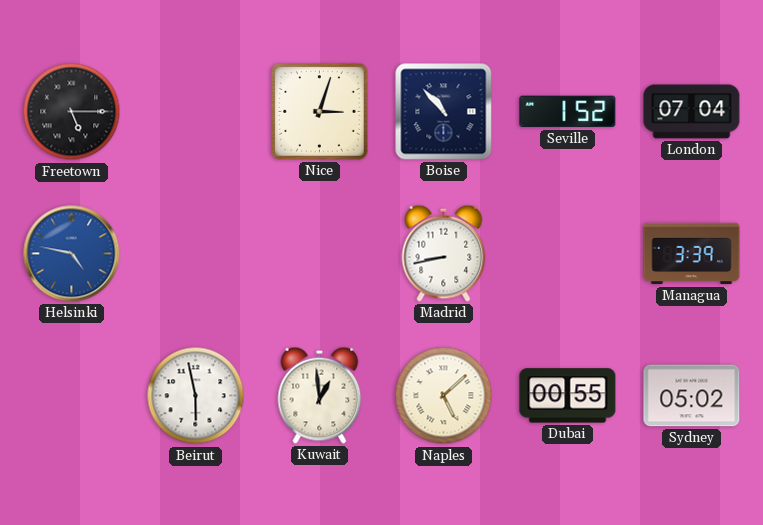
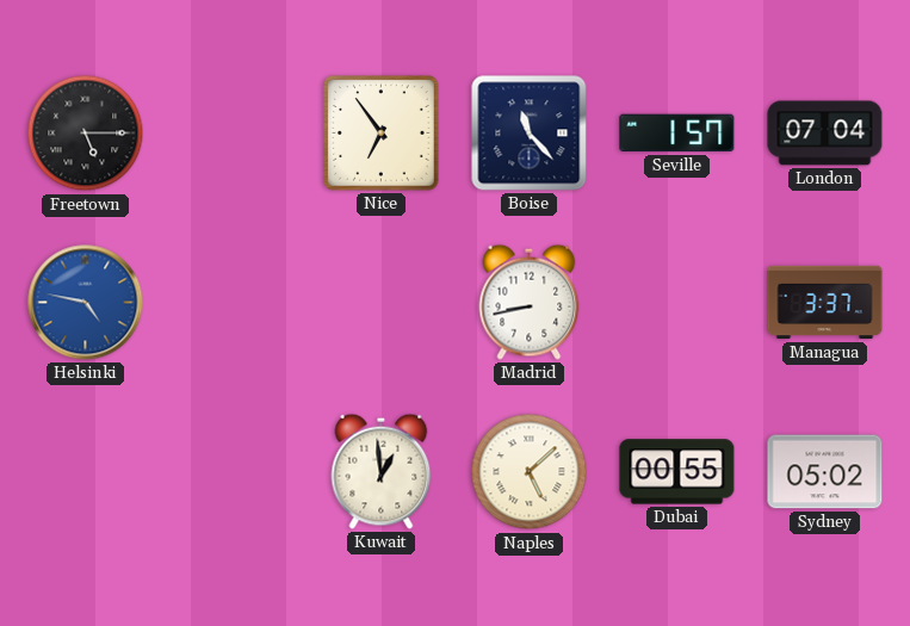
Nice: 3:03 -> 6:54 (382, 134)
Boise: 10:53 -> 11:23 (530, 134)
Seville: 1:52 -> 1:57 (677, 134)
Managua: 3:39 -> 3:37 (825, 303)
Beirut: 5:58 -> none (196, 396)
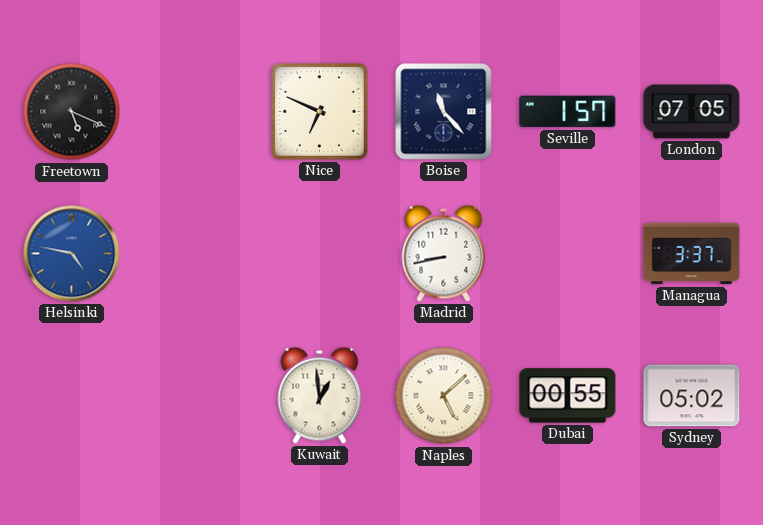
Freetown: 5:15 -> 5:19 (72, 112)
Nice: 6:54 -> 6:49 (320, 112)
London: 07:04 -> 07:05 (692, 112)
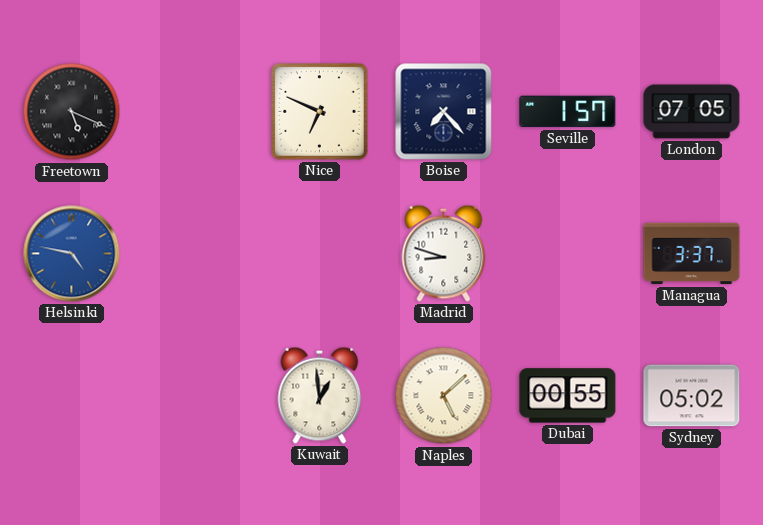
Boise: 11:23 -> 7:23 (444, 112)
Madrid: 8:43 -> 8:48 (444, 253)
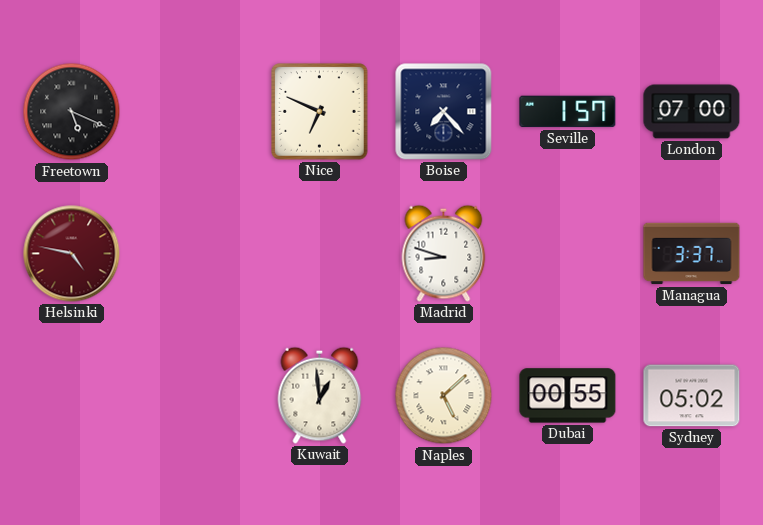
London: 07:05 -> 07:00 (692, 112)
Helsinki dial: blue -> burgundy (72, 254)
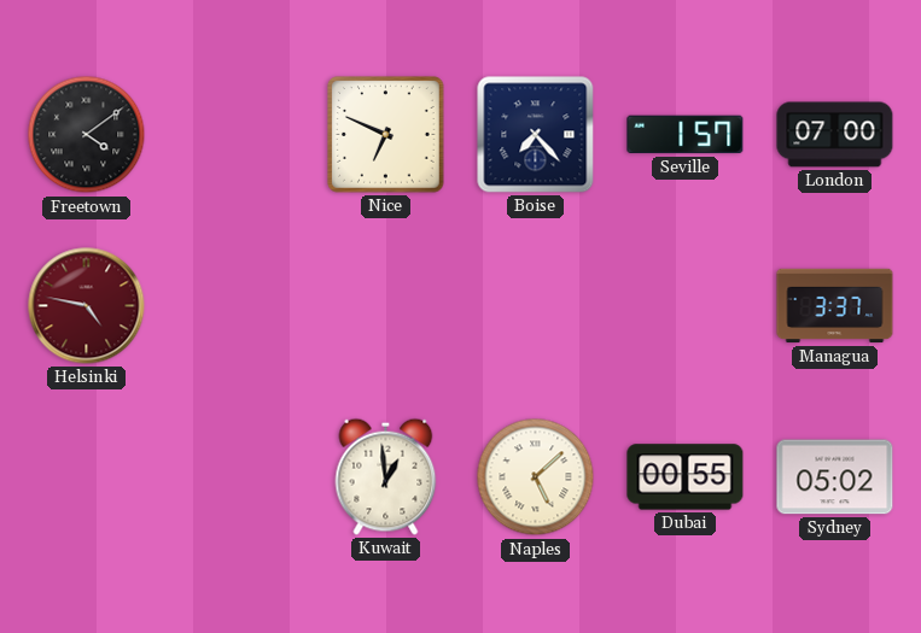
Freetown: 5:19 -> 4:09 (87, 135)
Madrid: 8:48 -> none (444, 253)
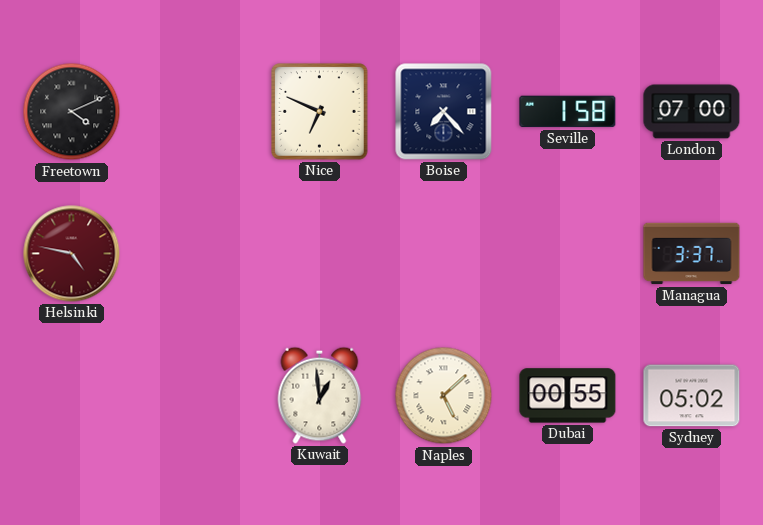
Freetown: 4:09 -> 4:11 (72, 112)
Seville: 1:57 -> 1:58 (568, 112)
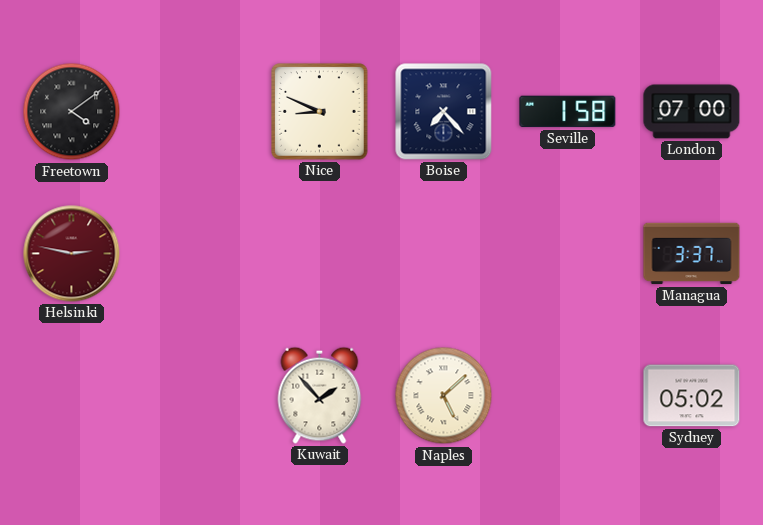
Freetown: 4:11 -> 4:09 (72, 112)
Nice: 6:49 -> 8:49 (320, 112)
Helsinki: 4:47 -> 2:47 (72, 254)
Kuwait: 12:59 -> 1:53 (320, 395)
Dubai: 00:55 -> none (568, 396)
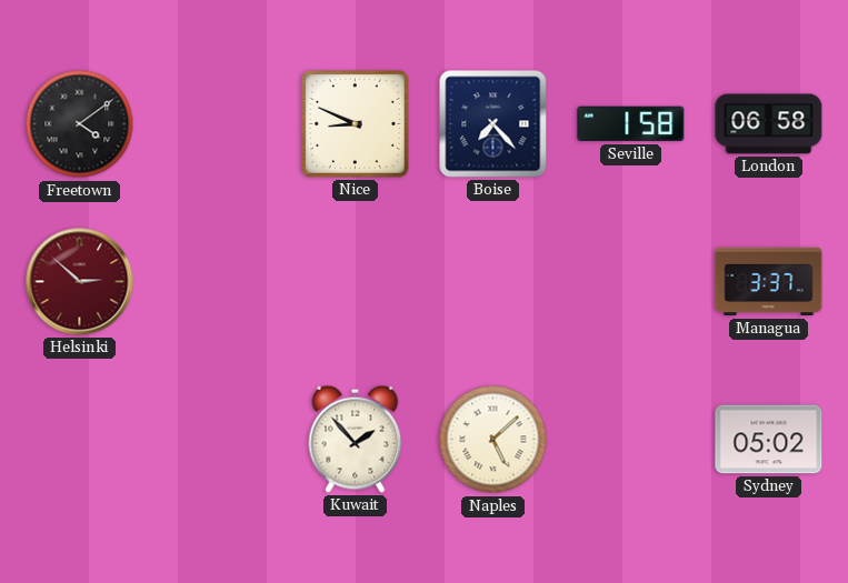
London: 07:00 -> 06:58 (769, 124)
Helsinki: 2:47 -> 2:52 (80, 282)
